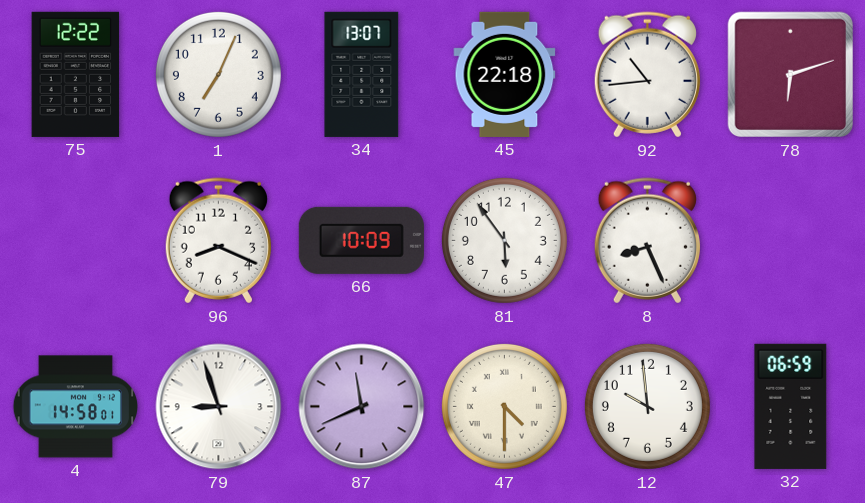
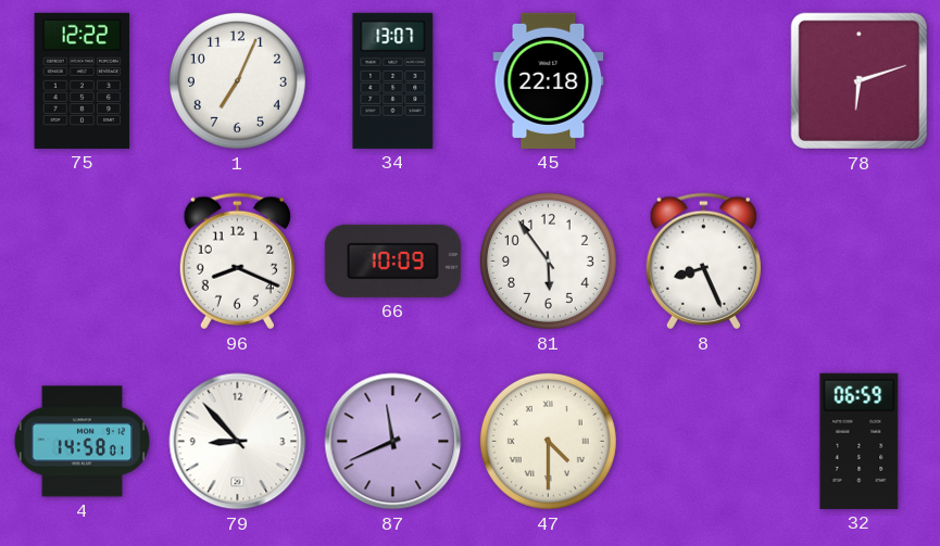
92: 10:44 -> none (647, 75)
79: 8:57 -> 8:53 (238, 442)
12: 9:59 -> none (647, 406)
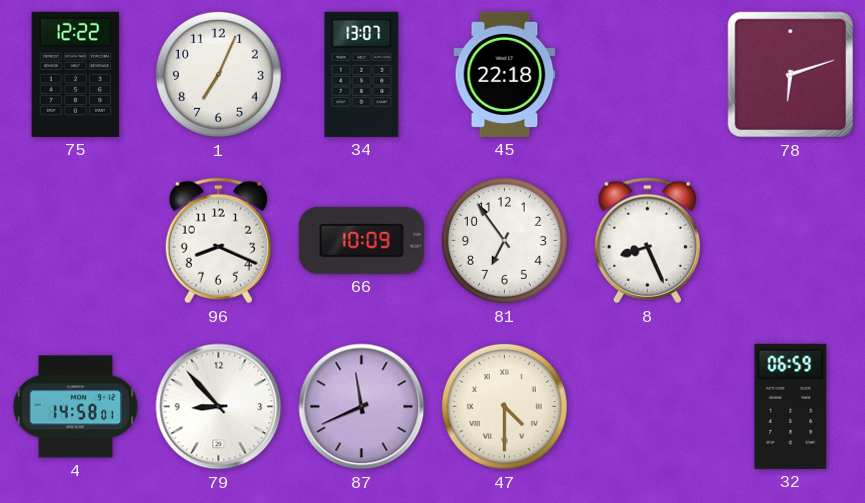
81: 5:54 -> 6:54 (504, 240)
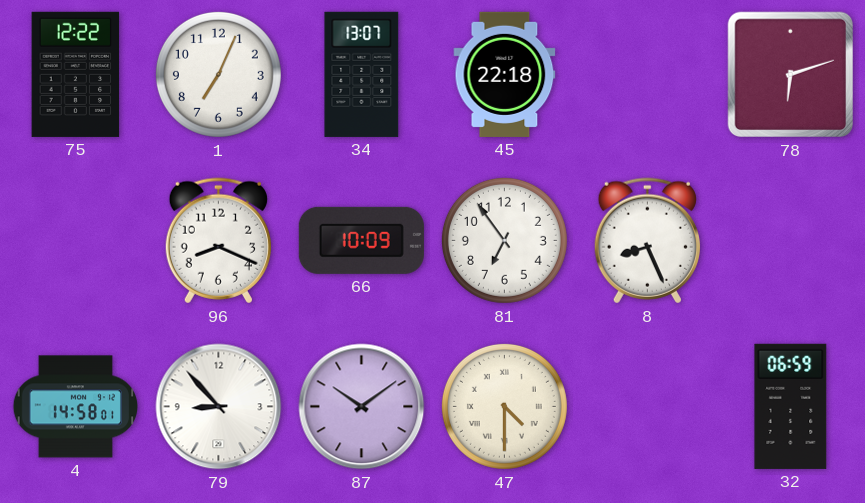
87: 11:41 -> 10:09 (362, 407)
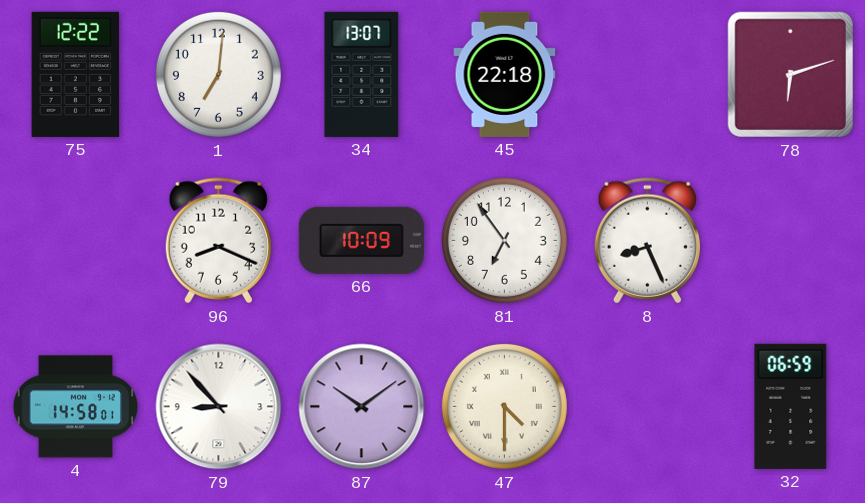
1: 7:04 -> 7:01 (218, 74)
